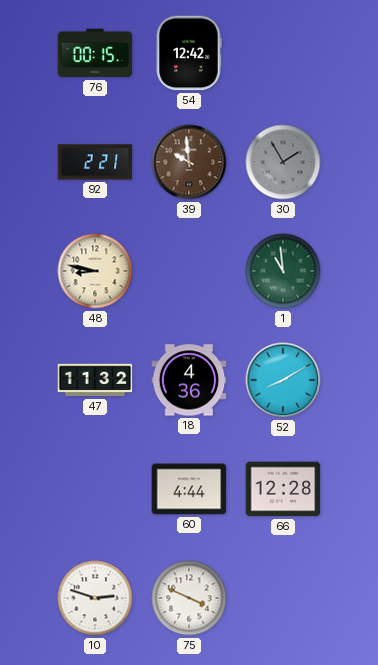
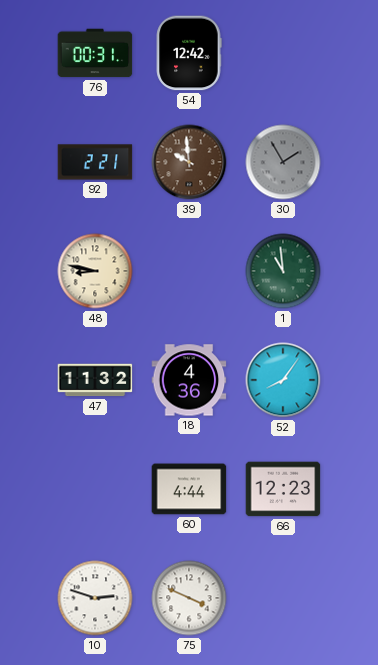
76: 00:15 -> 00:31 (95, 53)
52: 8:10 -> 8:06 (283, 380)
66: 12:28 -> 12:23 (283, 489)
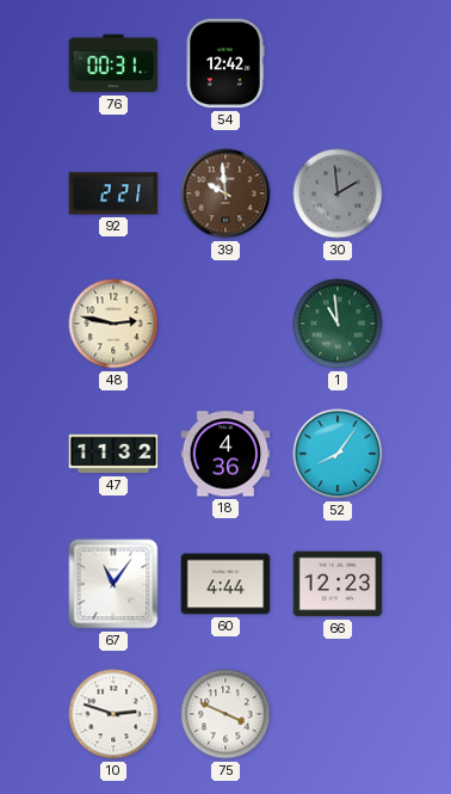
30: 1:55 -> 1:59 (338, 193)
48: 8:47 -> 2:47 (113, 324)
67: none -> 11:06 (113, 584)
